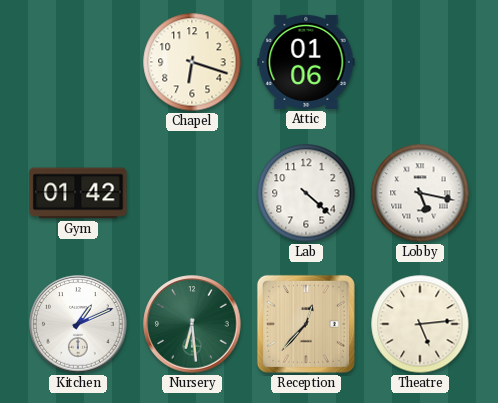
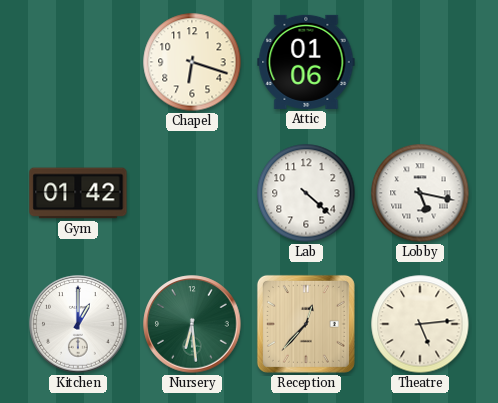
Kitchen: 1:11 -> 1:00 (78, 324)
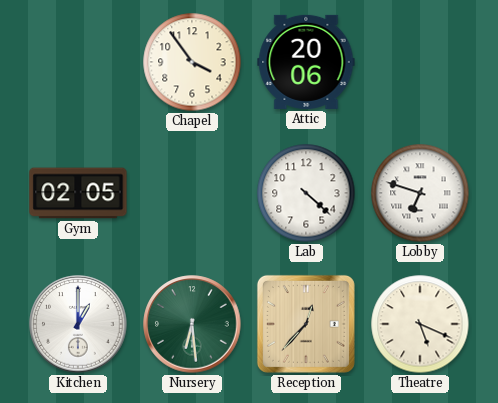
Chapel: 6:18 -> 3:54 (192, 62)
Attic: 01:06 -> 20:06 (306, 62)
Gym: 01:42 -> 02:05 (78, 193)
Lobby: 5:17 -> 6:48 (420, 193)
Theatre: 5:14 -> 5:19 (420, 324)
